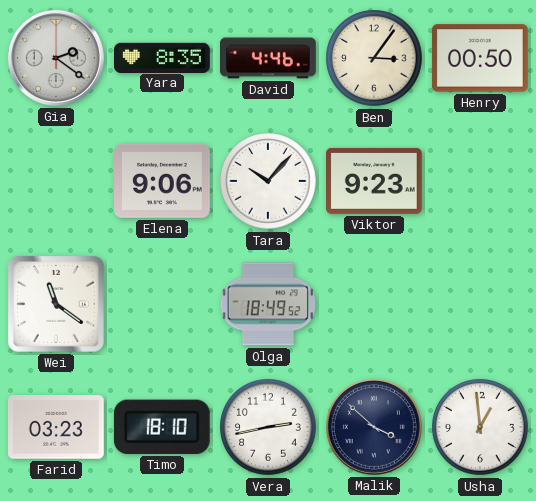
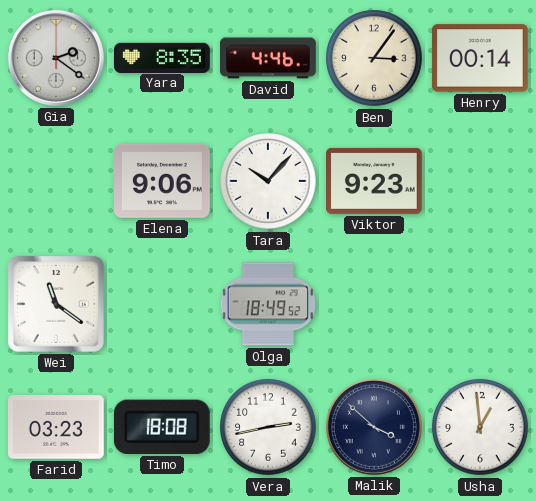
Henry: 00:50 -> 00:14 (480, 58)
Timo: 18:10 -> 18:08 (162, 427)
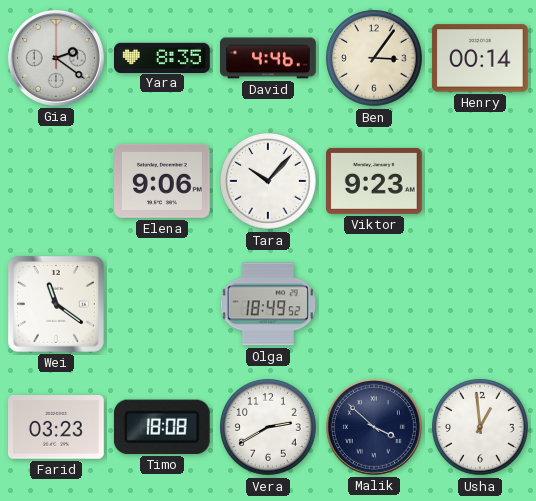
Vera: 2:43 -> 2:40 (268, 427)
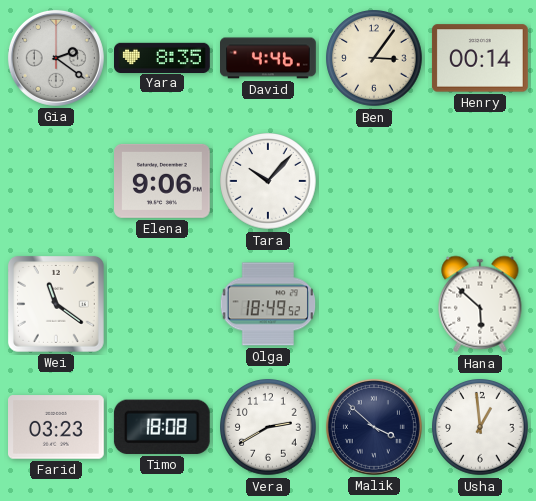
Viktor: 9:23 -> none (375, 181)
Hana: none -> 5:52 (480, 304)
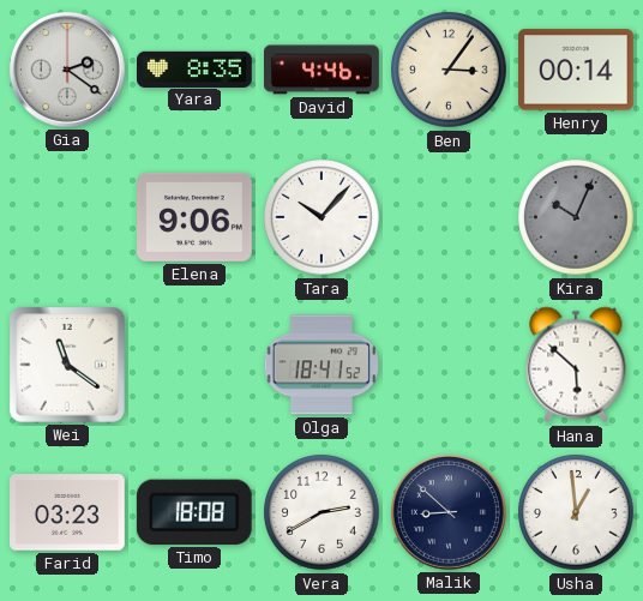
Kira: none -> 10:04 (576, 217)
Olga: 18:49 -> 18:41 (320, 365)
Malik: 3:52 -> 8:52 (449, 512)
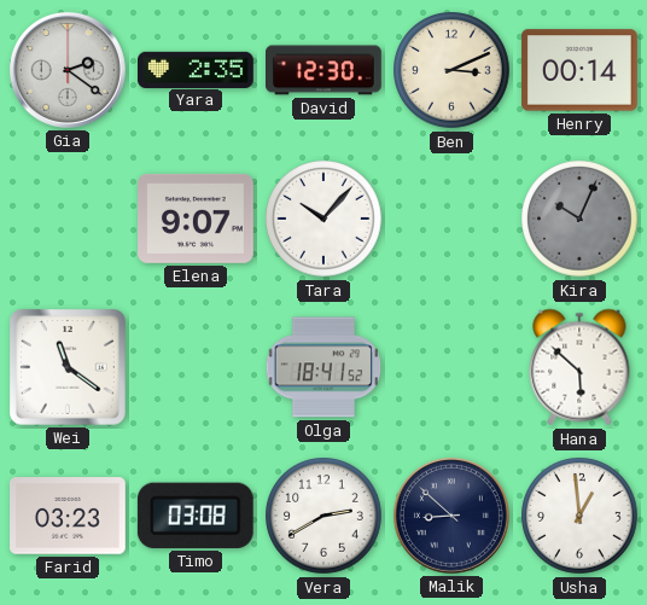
Yara: 8:35 -> 2:35 (197, 69)
David: 4:46 -> 12:30 (323, 70)
Ben: 3:06 -> 3:11 (451, 70)
Elena: 9:06 -> 9:07 (197, 219)
Timo: 18:08 -> 03:08 (196, 516)
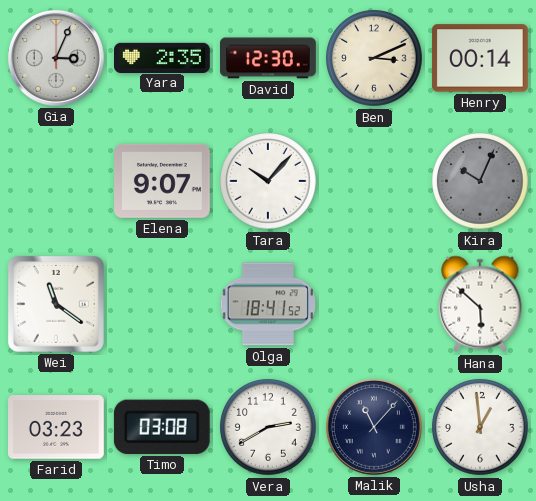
Gia: 2:21 -> 3:04 (56, 58)
Malik: 8:52 -> 11:07 (374, 427)
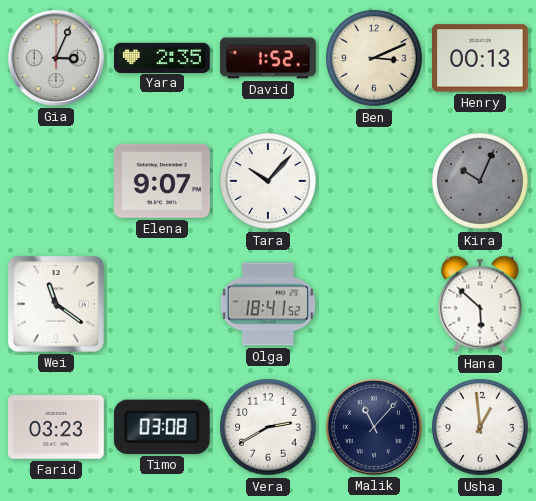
David: 12:30 -> 1:52 (268, 58)
Henry: 00:14 -> 00:13 (480, 58)
